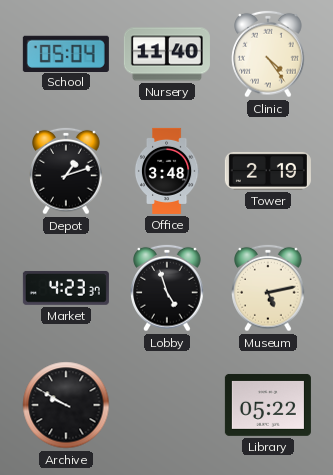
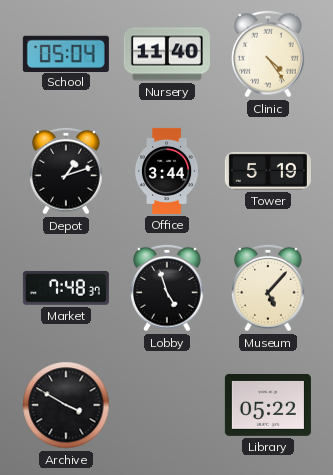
Office: 3:48 -> 3:44 (167, 171)
Tower: 2:19 -> 5:19 (268, 171)
Market: 4:23 -> 7:48 (66, 288)
Museum: 5:13 -> 5:07 (268, 288)
Archive: 9:50 -> 3:50 (66, 405)
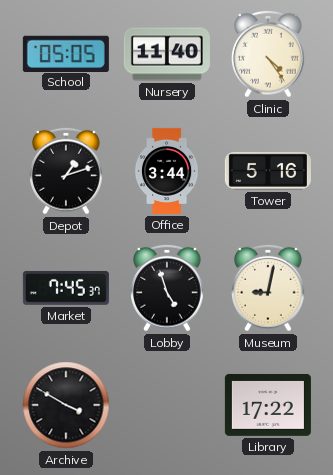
School: 05:04 -> 05:05 (66, 53)
Tower: 5:19 -> 5:16 (268, 171)
Market: 7:48 -> 7:45 (66, 288)
Museum: 5:07 -> 9:02 (268, 288)
Library: 05:22 -> 17:22 (268, 405)
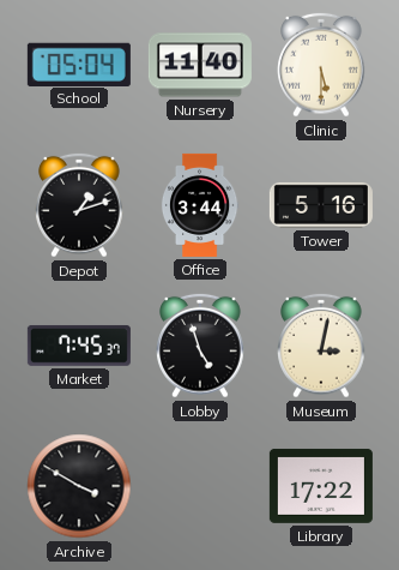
School: 05:05 -> 05:04 (79, 64)
Clinic: 4:24 -> 5:30 (321, 65)
Museum: 9:02 -> 3:02 (321, 346)
